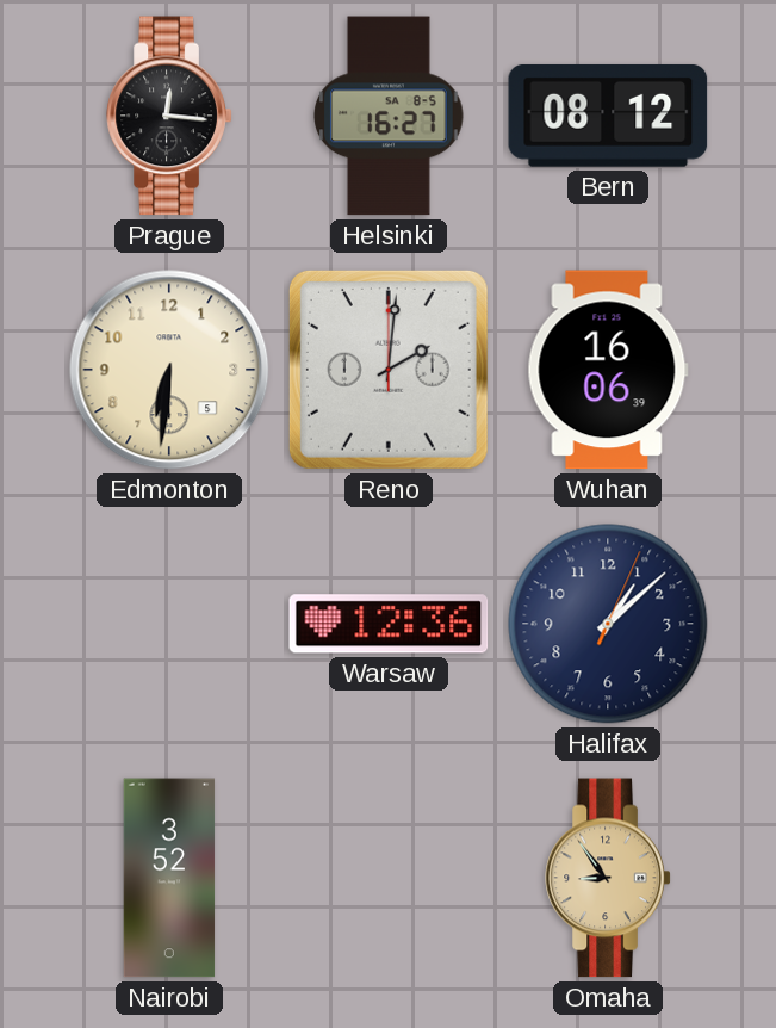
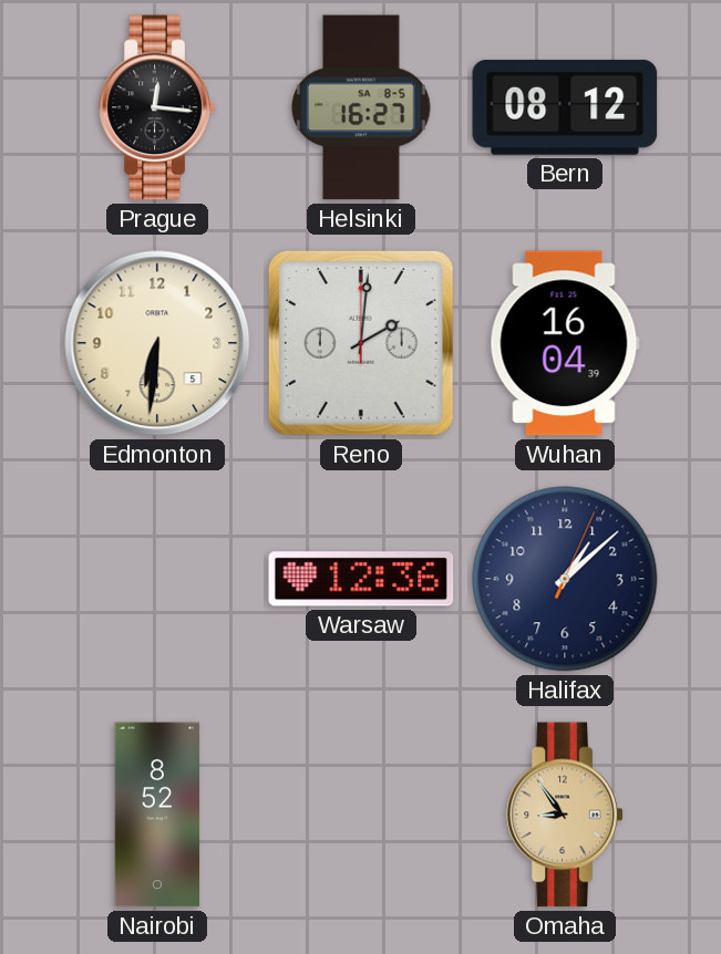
Wuhan: 16:06 -> 16:04 (565, 343)
Nairobi: 3:52 -> 8:52 (157, 815)
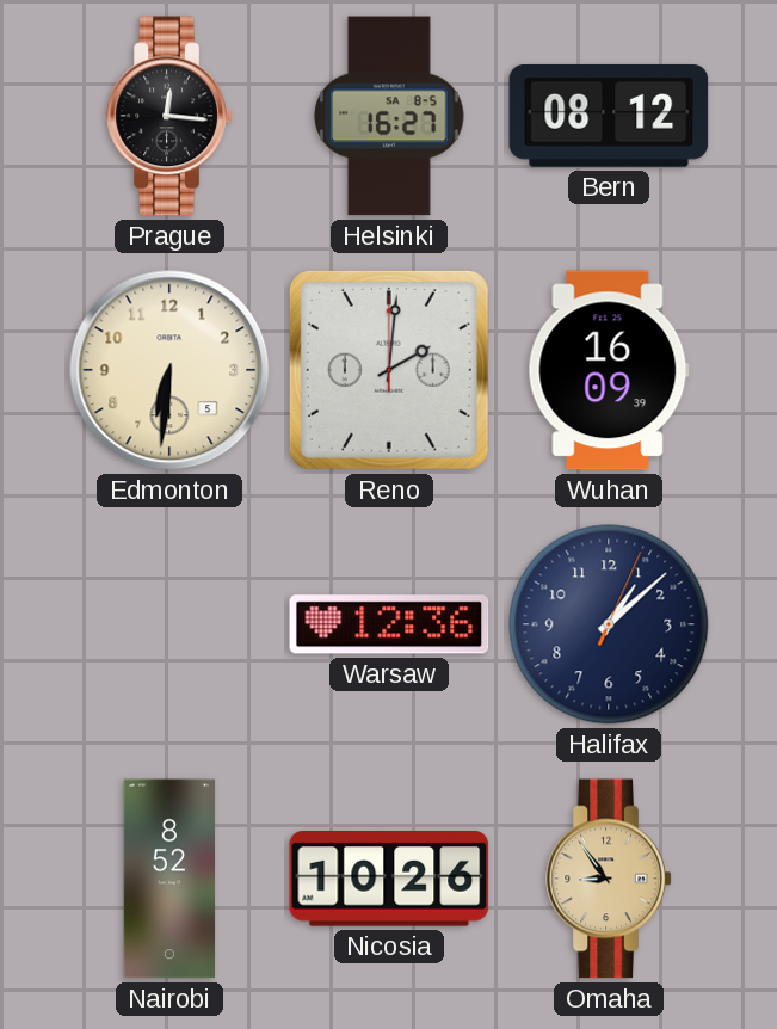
Wuhan: 16:04 -> 16:09 (609, 370)
Nicosia: none -> 10:26 (389, 880)
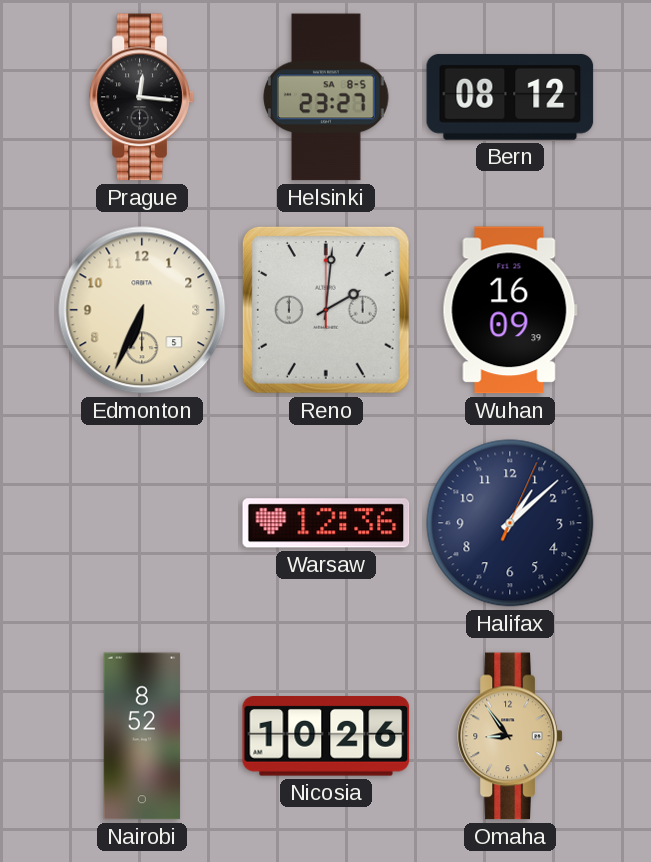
Helsinki: 16:27 -> 23:27 (326, 97)
Edmonton: 6:31 -> 6:34 (142, 310)
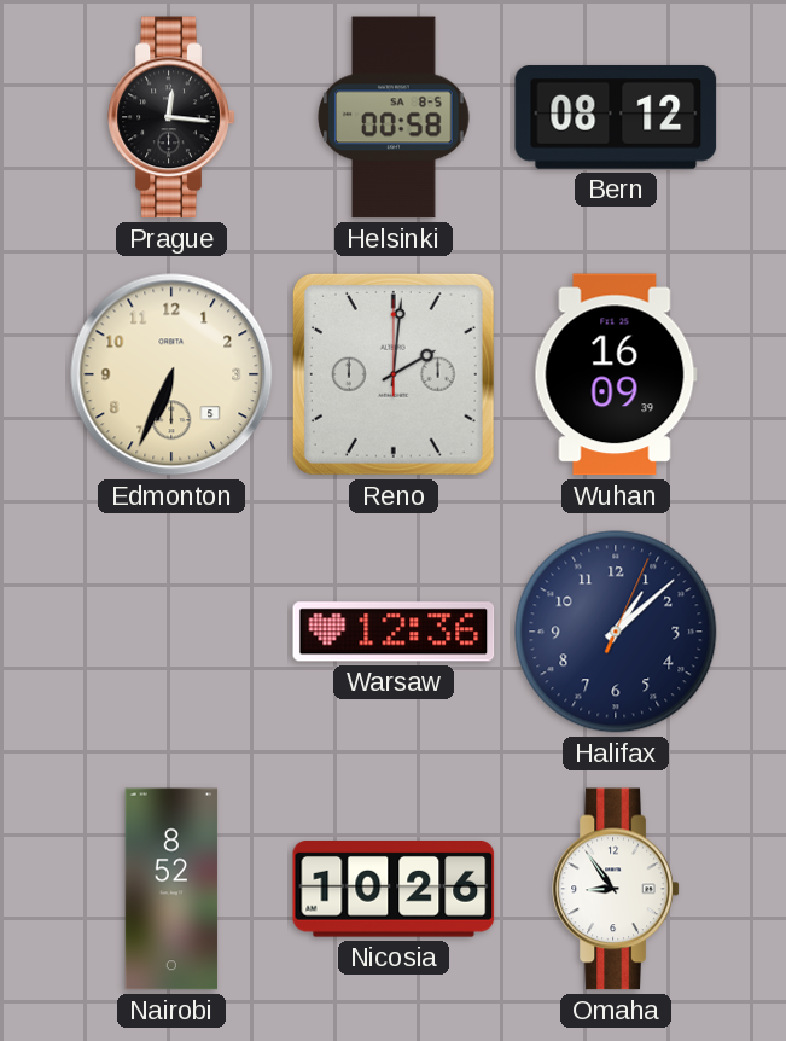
Helsinki: 23:27 -> 00:58 (394, 117)
Omaha dial: champagne -> white (616, 889)
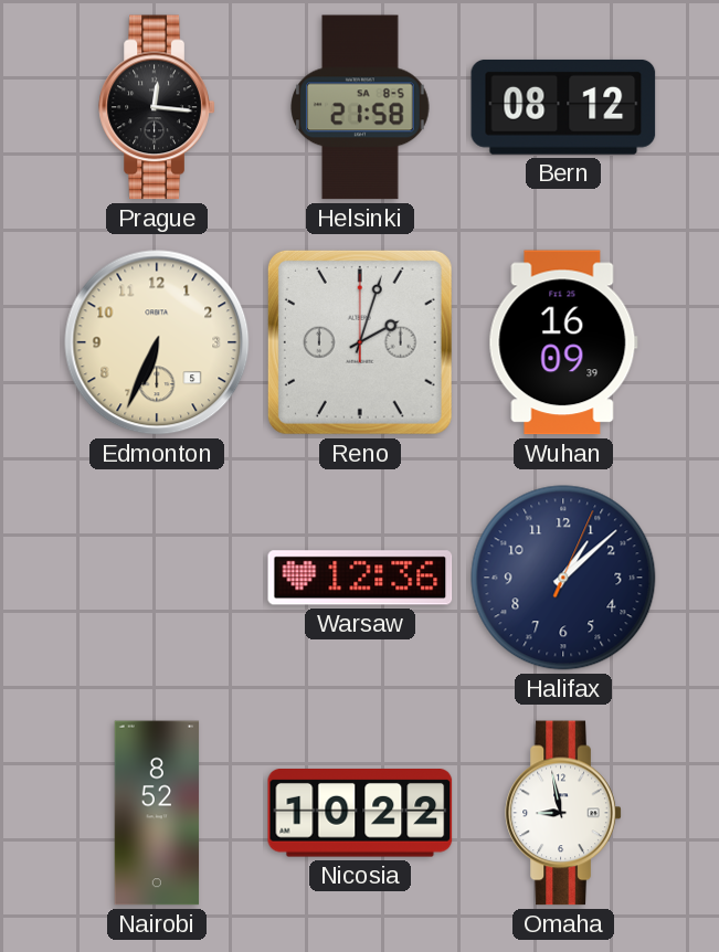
Helsinki: 00:58 -> 21:58 (360, 107)
Reno: 2:01 -> 2:03 (360, 342)
Nicosia: 10:26 -> 10:22 (360, 814)
Omaha: 8:54 -> 8:58 (563, 813)
